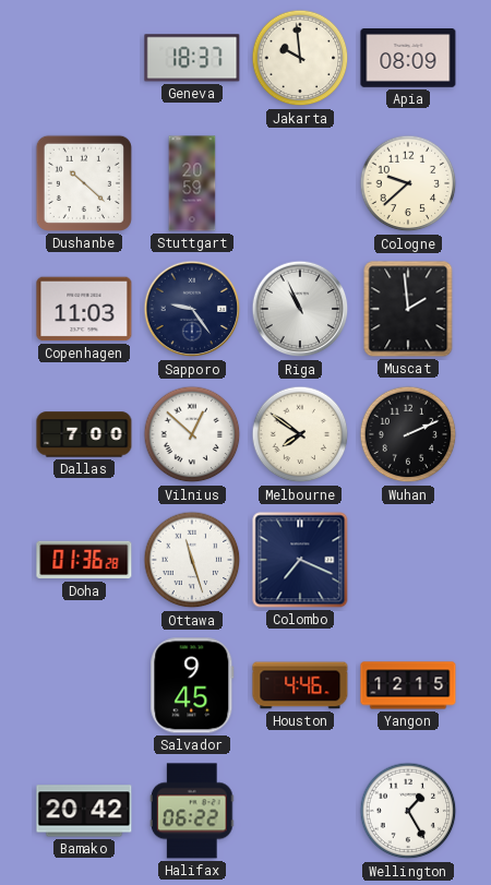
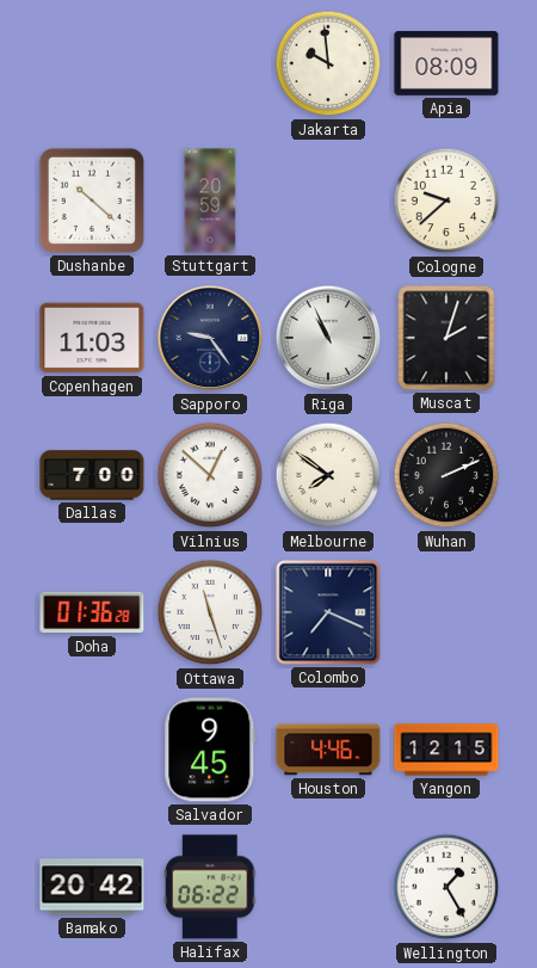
Geneva: 18:37 -> none (192, 58)
Muscat: 1:59 -> 2:03 (446, 338)
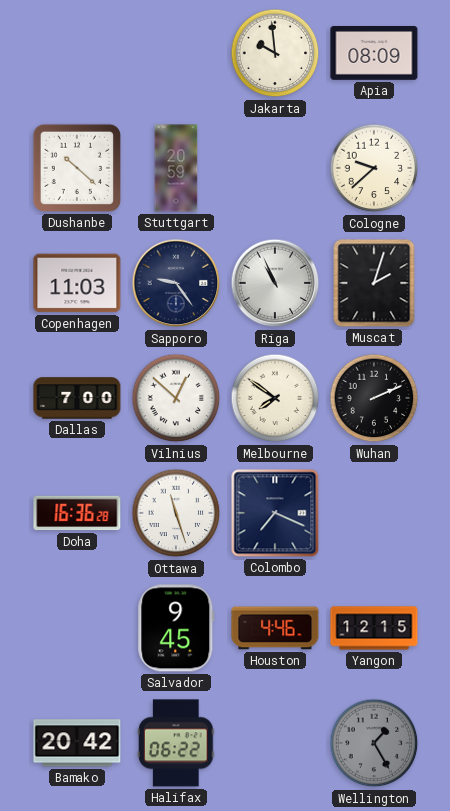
Doha: 01:36 -> 16:36 (77, 513)
Wellington dial: white -> grey (374, 743)
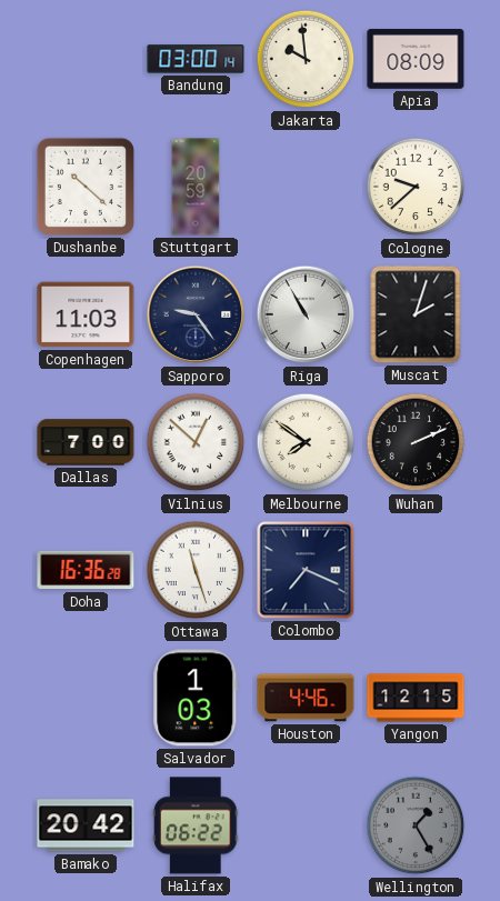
Bandung: none -> 03:00 (196, 59)
Riga: 10:56 -> 10:55 (306, 314)
Salvador: 9:45 -> 1:03 (196, 698)
